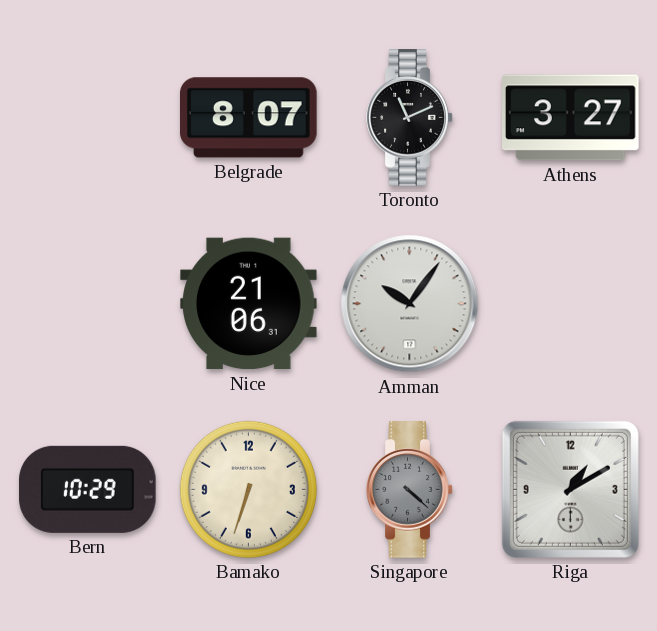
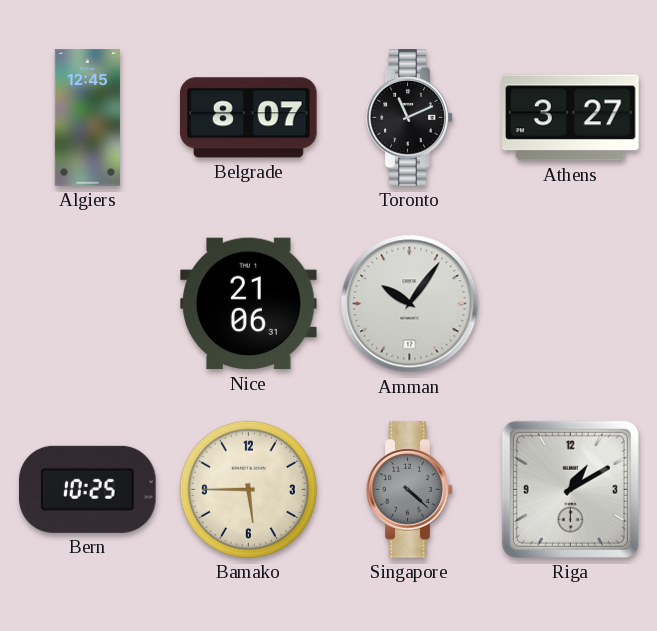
Algiers: none -> 12:45 (87, 118)
Bern: 10:29 -> 10:25 (88, 489)
Bamako: 6:33 -> 5:45 (248, 489)
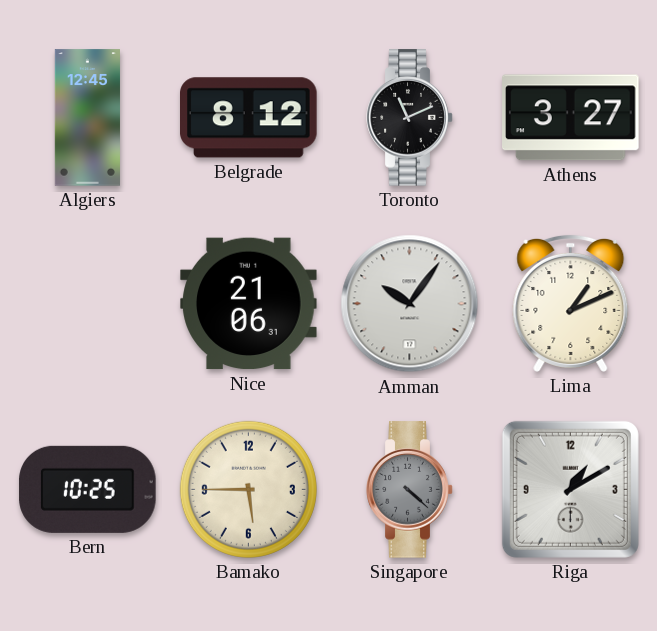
Belgrade: 8:07 -> 8:12 (249, 118)
Lima: none -> 1:11 (571, 303)
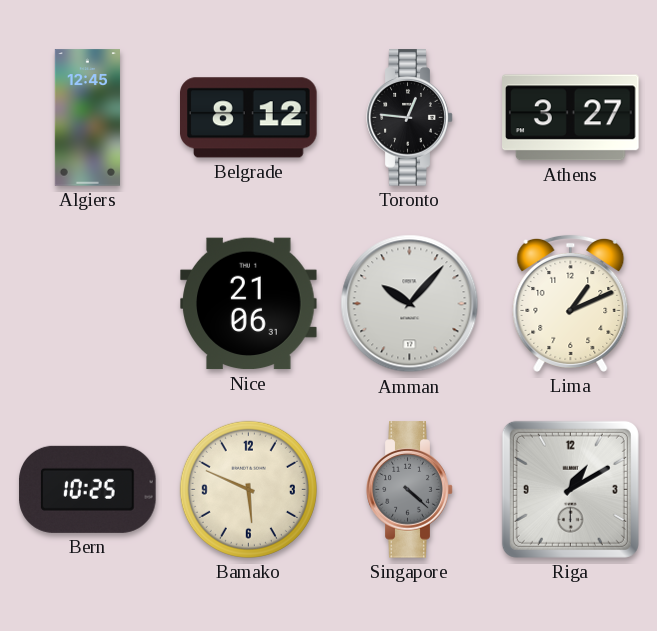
Toronto: 11:11 -> 12:46 (410, 118)
Amman: 10:06 -> 10:07 (410, 304)
Bamako: 5:45 -> 5:49 (248, 489)
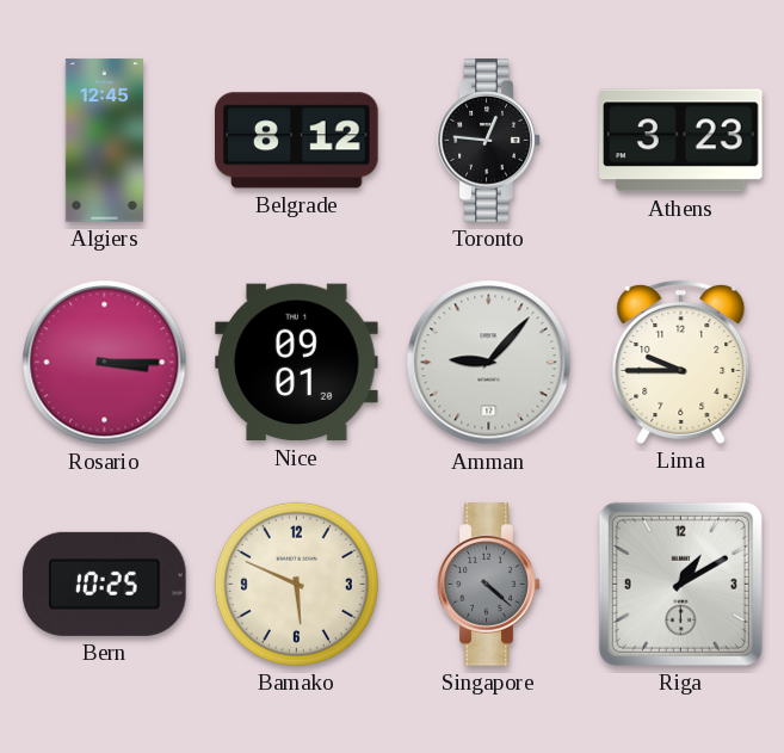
Athens: 3:27 -> 3:23 (681, 141)
Rosario: none -> 3:15 (105, 363)
Nice: 21:06 -> 09:01 (297, 363)
Amman: 10:07 -> 9:07 (489, 363)
Lima: 1:11 -> 9:45 (681, 362)
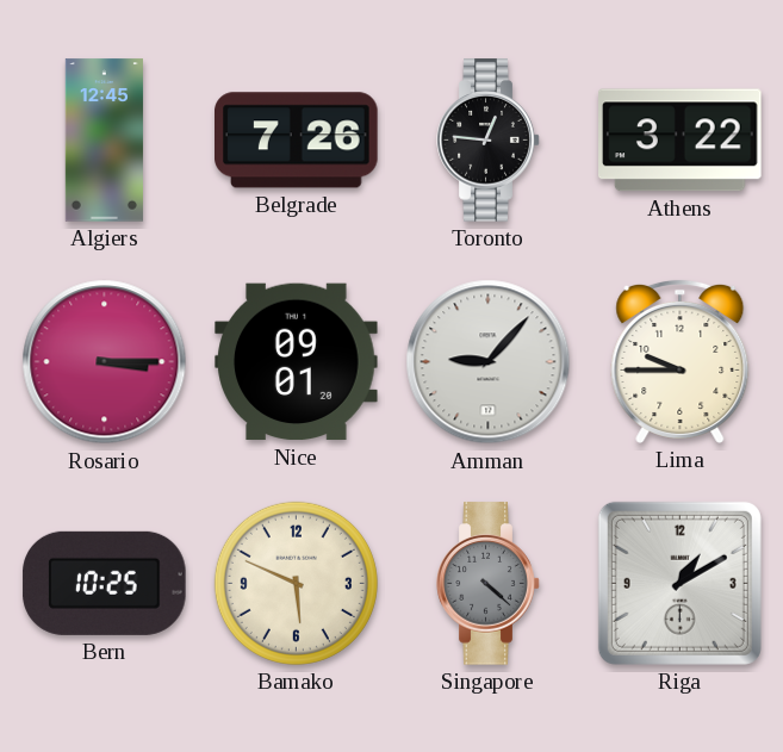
Belgrade: 8:12 -> 7:26 (297, 141)
Athens: 3:23 -> 3:22 (681, 141)
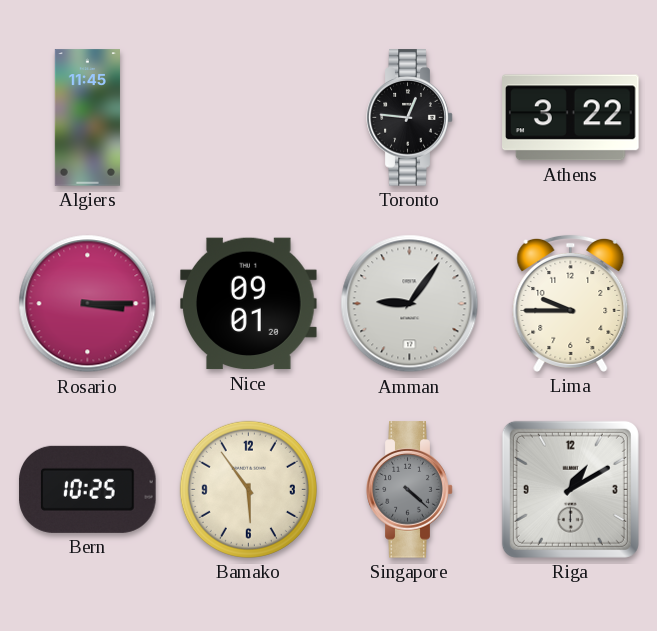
Algiers: 12:45 -> 11:45 (87, 118)
Belgrade: 7:26 -> none (297, 141)
Amman: 9:07 -> 9:06 (410, 304)
Bamako: 5:49 -> 5:54 (248, 489)
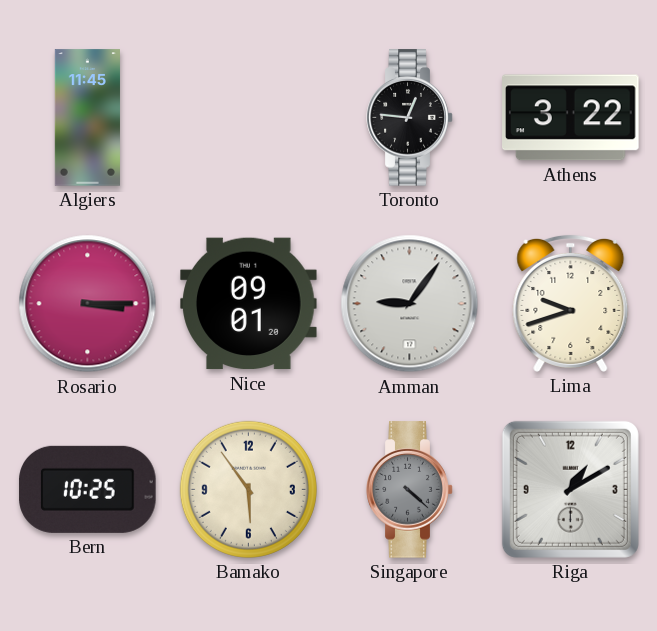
Lima: 9:45 -> 9:42 (571, 303)
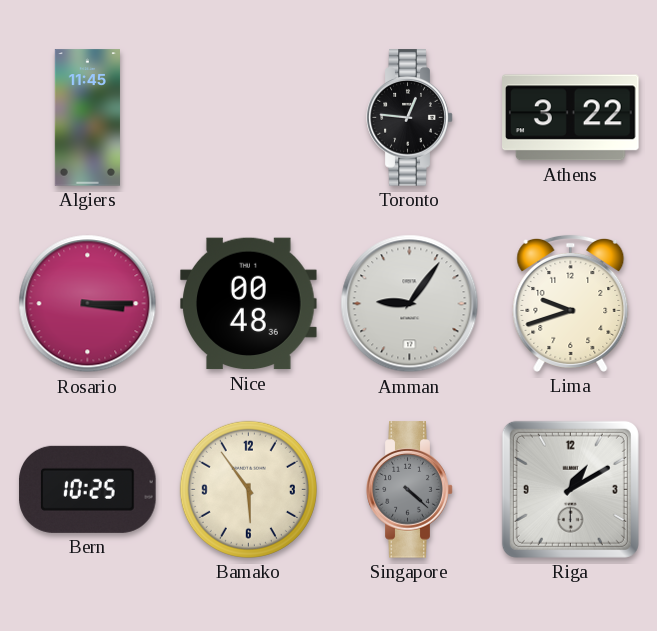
Nice: 09:01 -> 00:48 (249, 304)
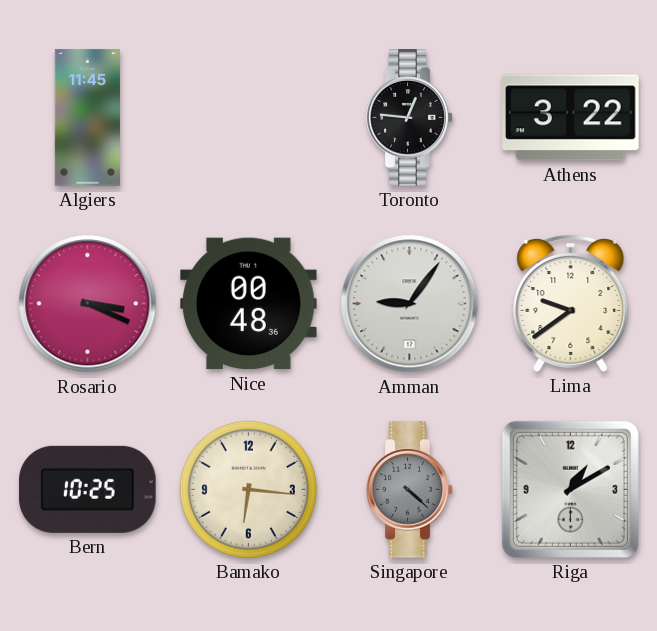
Rosario: 3:15 -> 3:19 (88, 304)
Lima: 9:42 -> 9:39 (571, 303)
Bamako: 5:54 -> 6:16 (248, 489)
